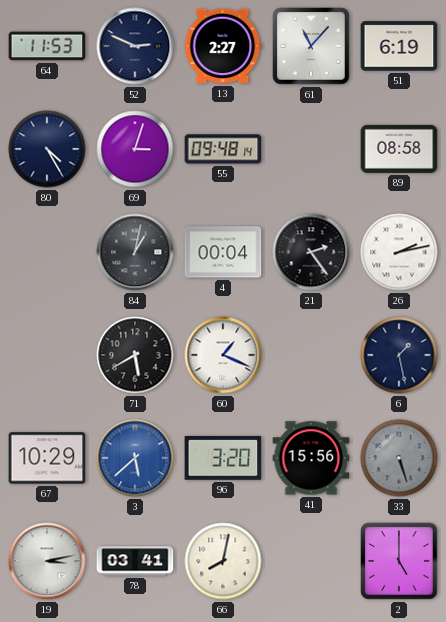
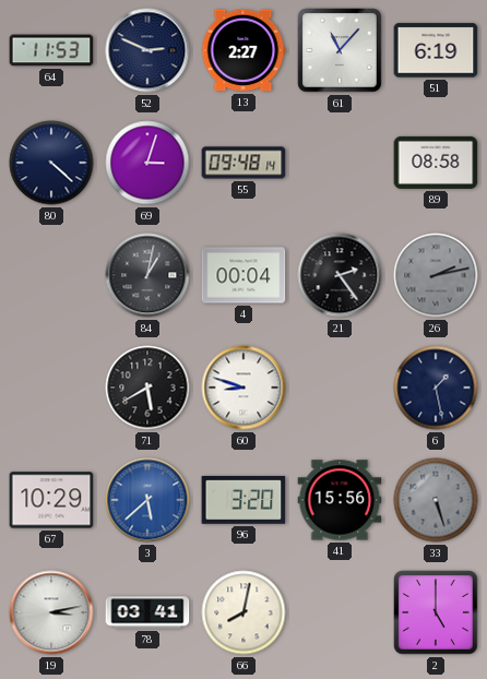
80: 4:25 -> 4:22 (51, 163)
26 dial: white -> grey (436, 275)
60: 1:19 -> 8:48 (243, 388)
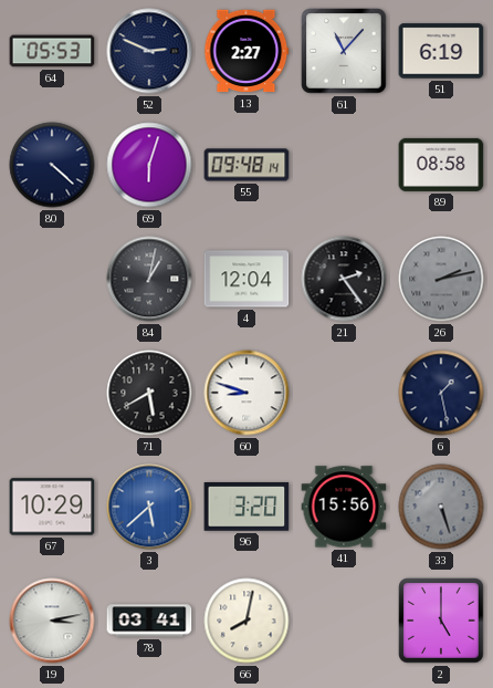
64: 11:53 -> 05:53 (52, 51)
69: 3:03 -> 6:03 (149, 165)
4: 00:04 -> 12:04 (246, 279)
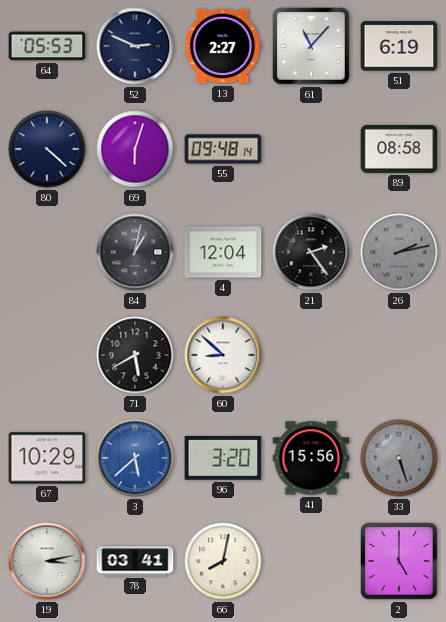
60: 8:48 -> 8:52 (223, 355)
6: 1:28 -> none (441, 393)
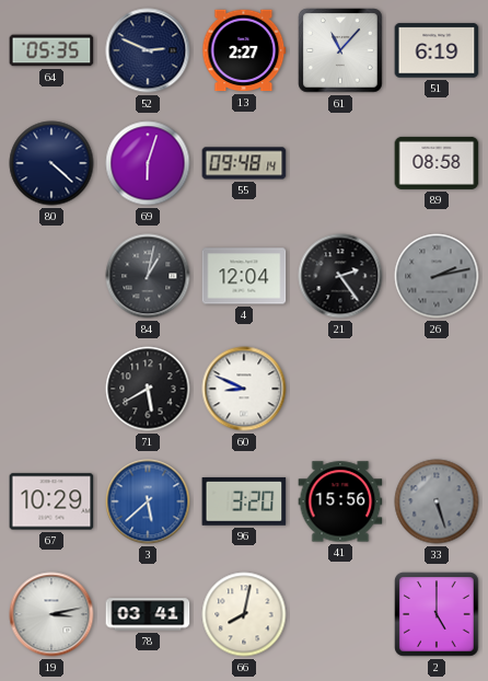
64: 05:53 -> 05:35 (51, 50)
60: 8:52 -> 8:49 (244, 389)
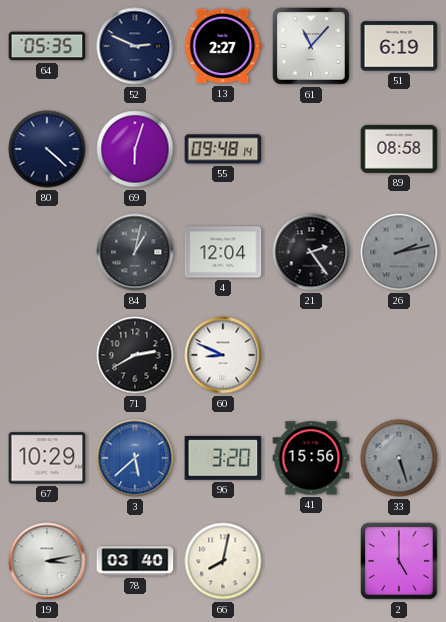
71: 5:40 -> 2:40 (135, 355)
78: 03:41 -> 03:40 (135, 561)
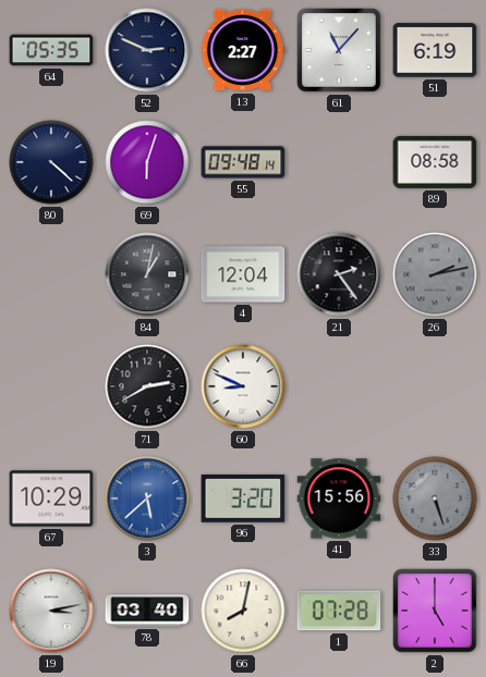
1: none -> 07:28 (339, 611)
